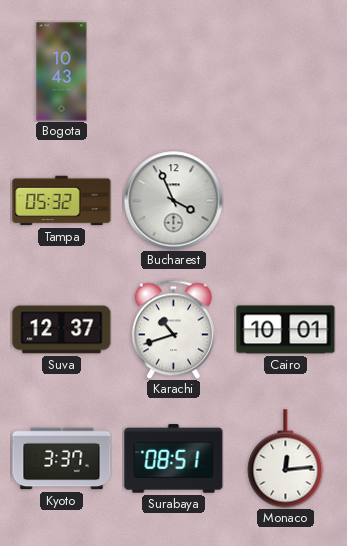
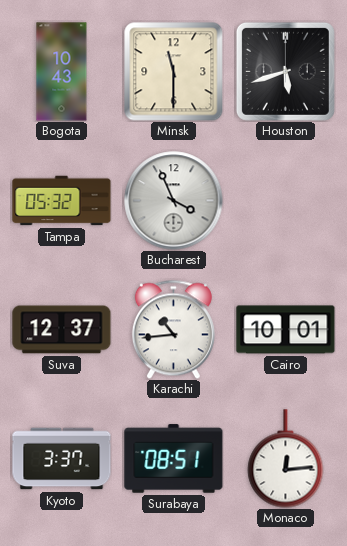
Minsk: none -> 11:30 (173, 71)
Houston: none -> 5:42 (285, 71)
Karachi: 10:42 -> 10:44 (173, 329)
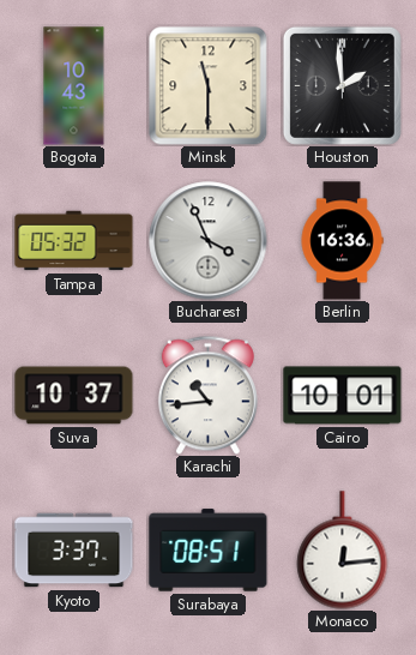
Houston: 5:42 -> 1:59 (342, 85)
Berlin: none -> 16:36 (342, 241)
Suva: 12:37 -> 10:37 (74, 396)
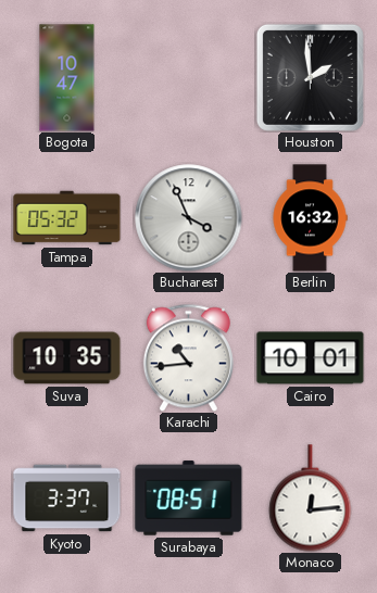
Bogota: 10:43 -> 10:47 (67, 78)
Minsk: 11:30 -> none (207, 85)
Berlin: 16:36 -> 16:32 (310, 218)
Suva: 10:37 -> 10:35 (67, 358)
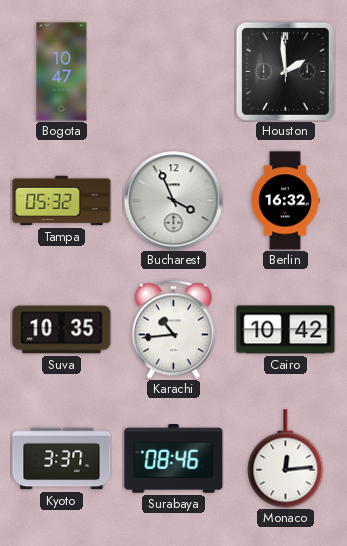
Cairo: 10:01 -> 10:42 (286, 330)
Surabaya: 08:51 -> 08:46 (174, 459)
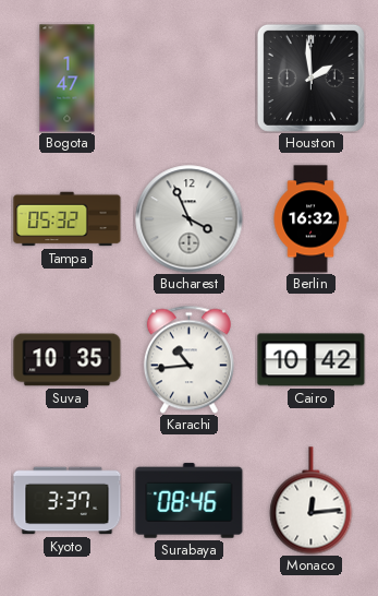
Bogota: 10:47 -> 1:47 (68, 79)
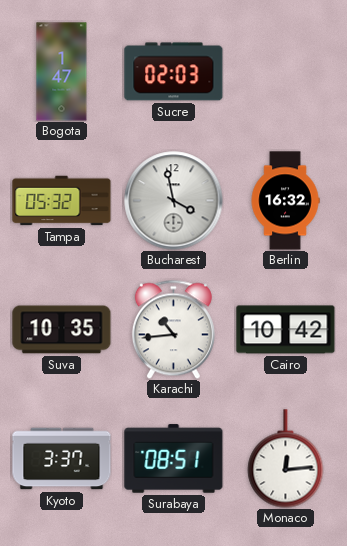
Sucre: none -> 02:03 (174, 72)
Houston: 1:59 -> none (310, 78)
Bucharest: 3:56 -> 3:58 (174, 201)
Surabaya: 08:46 -> 08:51 (174, 459)
